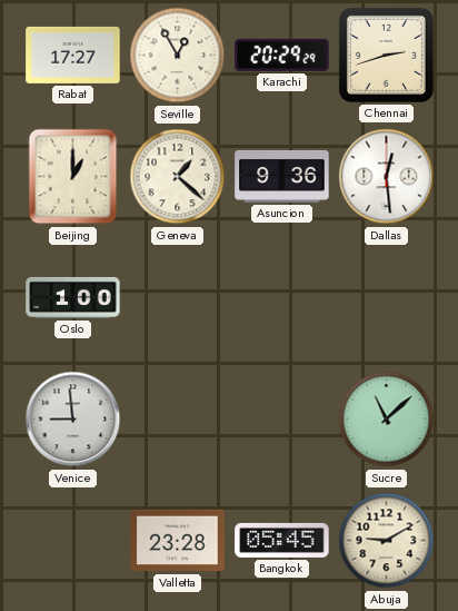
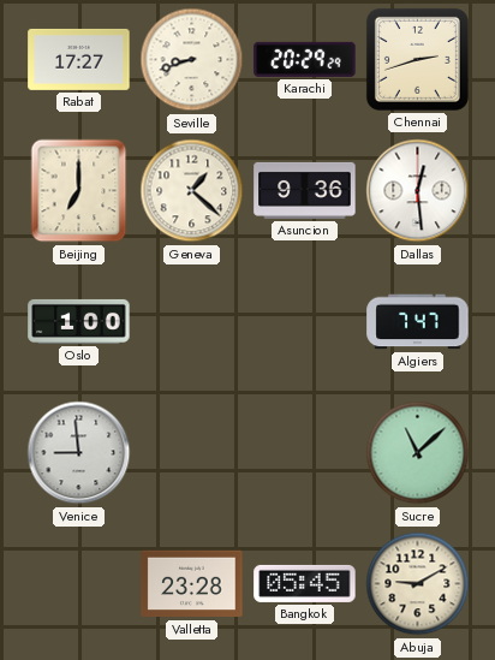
Seville: 12:55 -> 8:42 (192, 60)
Beijing: 1:00 -> 7:00 (79, 191)
Algiers: none -> 7:47 (418, 322)
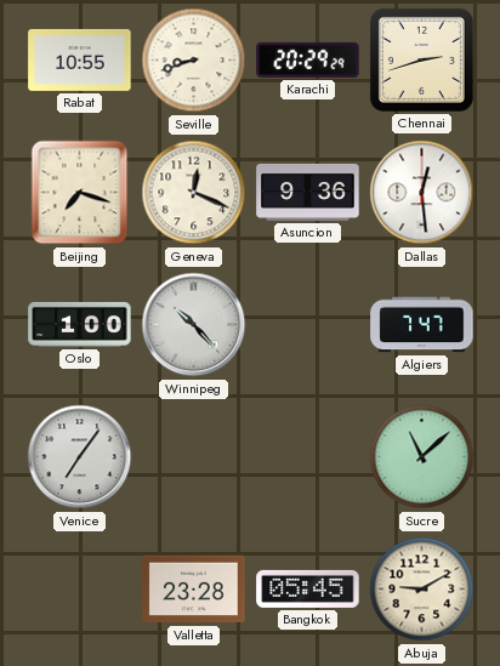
Rabat: 17:27 -> 10:55 (80, 59)
Beijing: 7:00 -> 7:18 (80, 193)
Geneva: 1:22 -> 12:19 (194, 193)
Winnipeg: none -> 10:23 (194, 325)
Venice: 8:59 -> 7:06 (80, 457)
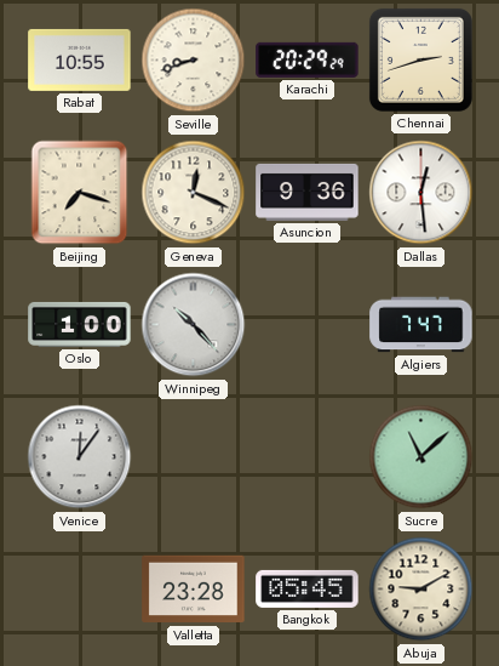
Venice: 7:06 -> 12:06 (80, 457)
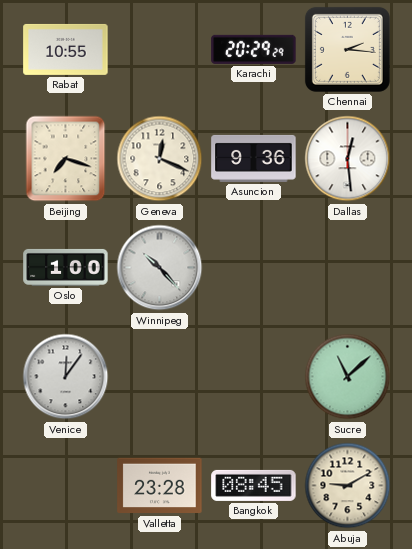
Seville: 8:42 -> none (194, 61)
Chennai: 2:42 -> 2:16 (347, 49)
Algiers: 7:47 -> none (421, 325)
Bangkok: 05:45 -> 08:45 (254, 485)
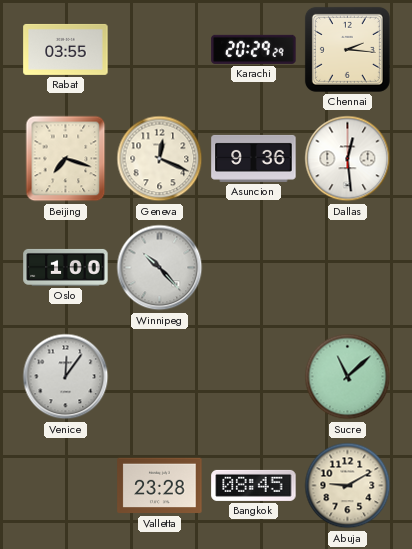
Rabat: 10:55 -> 03:55 (66, 49)
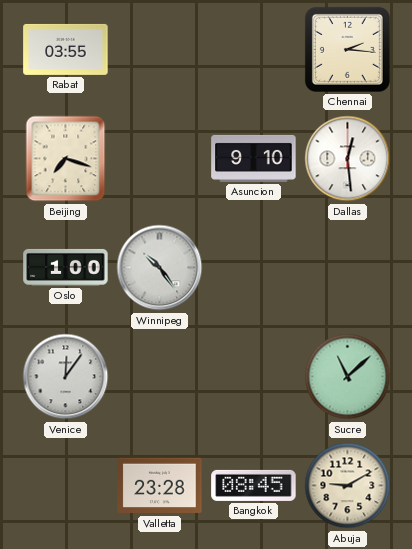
Karachi: 20:29 -> none (254, 49)
Geneva: 12:19 -> none (160, 159)
Asuncion: 9:36 -> 9:10 (254, 158)
Winnipeg: 10:23 -> 10:24 (160, 268)
